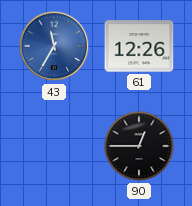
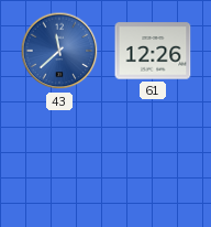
43: 11:35 -> 11:38 (59, 51)
90: 12:45 -> none (139, 146)
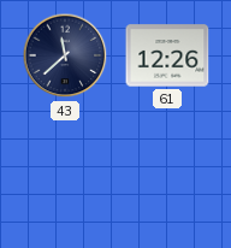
43 dial: blue -> navy (65, 55)
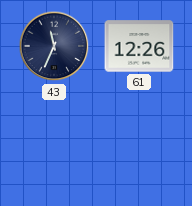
43: 11:38 -> 11:34 (54, 46)
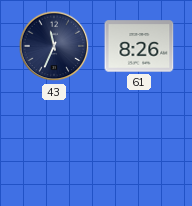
61: 12:26 -> 8:26 (139, 46)
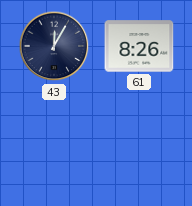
43: 11:34 -> 12:05 (54, 46)
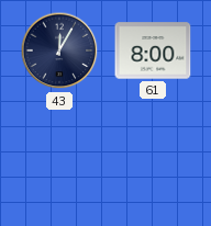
61: 8:26 -> 8:00 (153, 50)
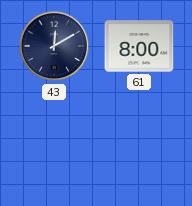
43: 12:05 -> 12:10 (54, 46)
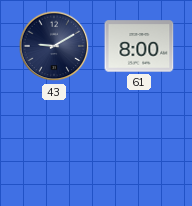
43: 12:10 -> 9:10 (54, 46)
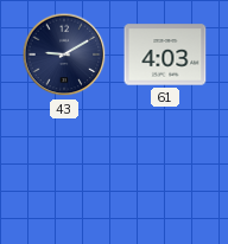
61: 8:00 -> 4:03 (165, 54)
